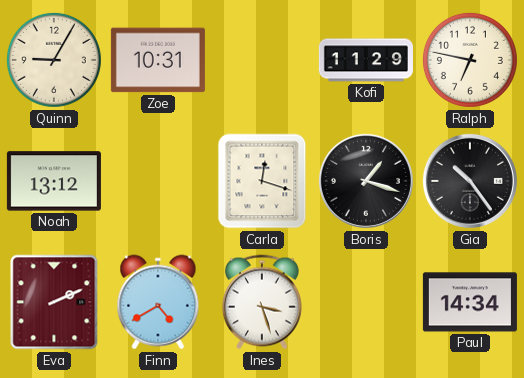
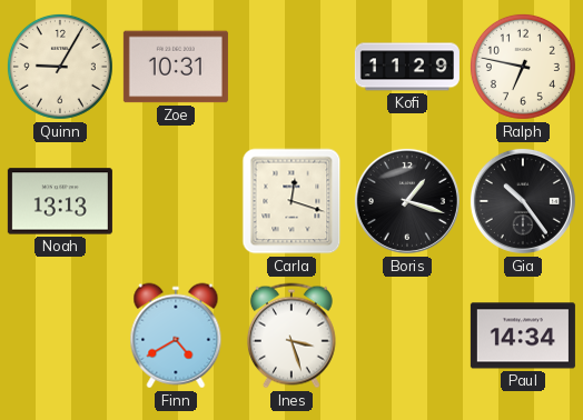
Noah: 13:12 -> 13:13 (60, 201)
Eva: 2:11 -> none (54, 302)
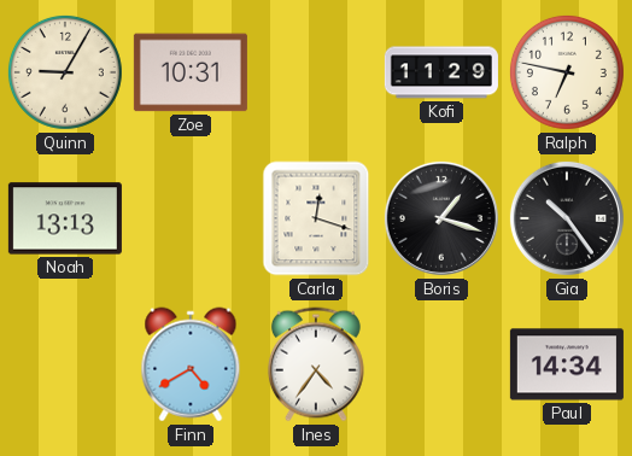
Ines: 3:27 -> 4:36 (316, 364)
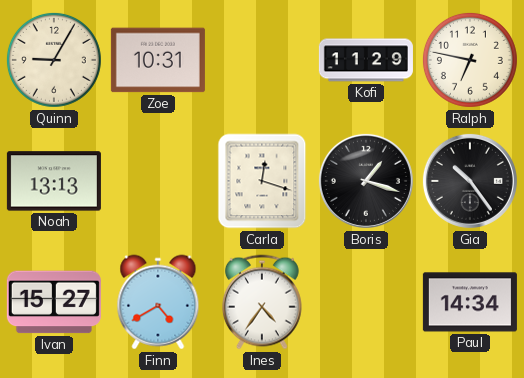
Ivan: none -> 15:27 (54, 302)
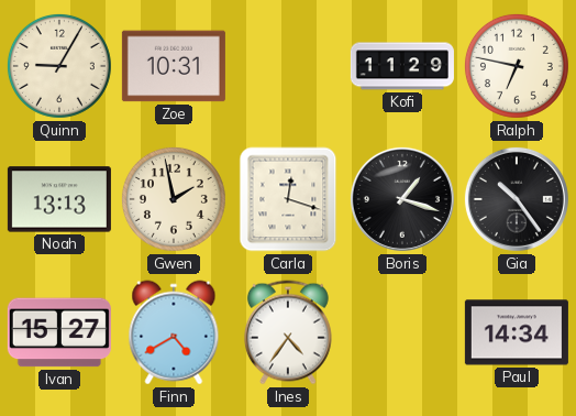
Gwen: none -> 1:58 (174, 199)
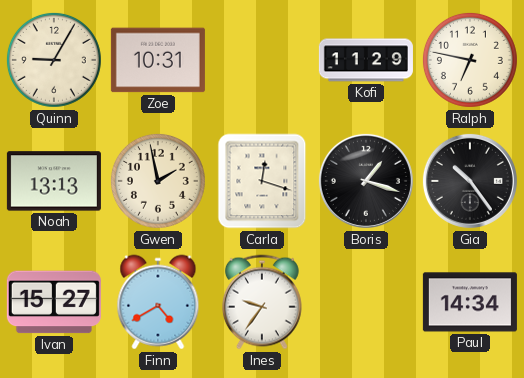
Ines: 4:36 -> 9:36 (262, 302)
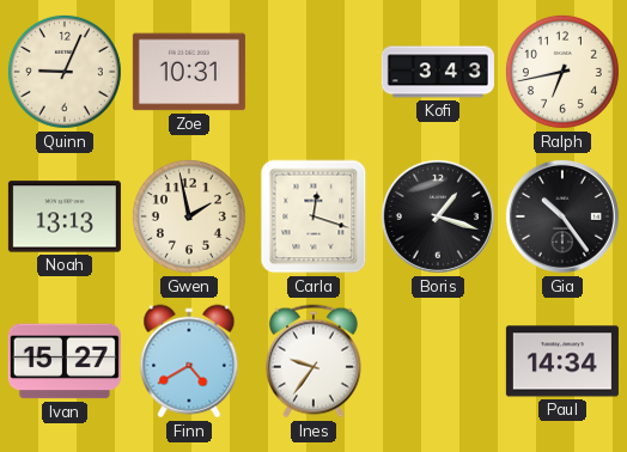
Quinn: 9:05 -> 9:04 (65, 72)
Kofi: 11:29 -> 3:43 (438, 72)
Ralph: 6:47 -> 6:43 (562, 72)
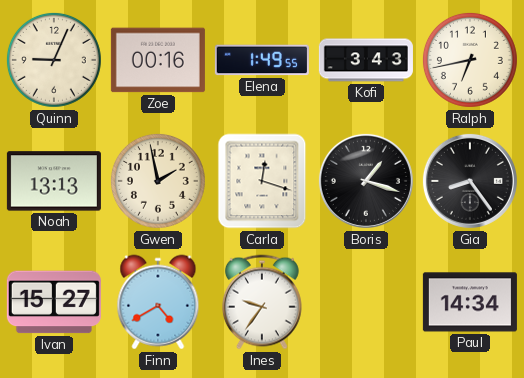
Zoe: 10:31 -> 00:16 (158, 60)
Elena: none -> 1:49 (262, 60)
Gia: 10:24 -> 8:24 (470, 181)
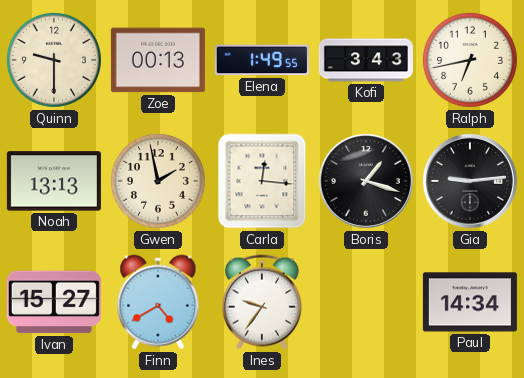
Quinn: 9:04 -> 9:30 (54, 60)
Zoe: 00:16 -> 00:13 (158, 60)
Carla: 12:18 -> 12:16 (262, 181)
Gia: 8:24 -> 9:14 (470, 181)
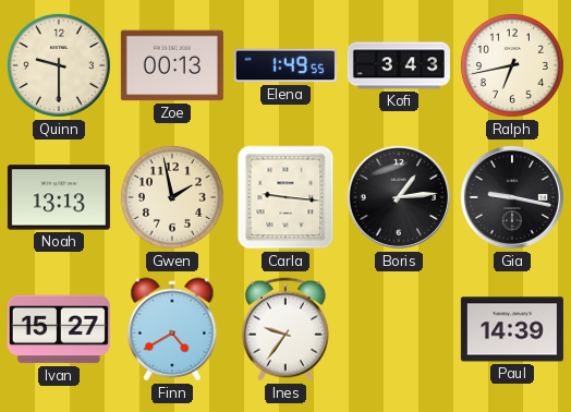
Carla: 12:16 -> 9:16 (285, 197)
Boris: 1:18 -> 1:14 (399, 197)
Gia: 9:14 -> 9:17 (512, 197)
Paul: 14:34 -> 14:39 (512, 329)
